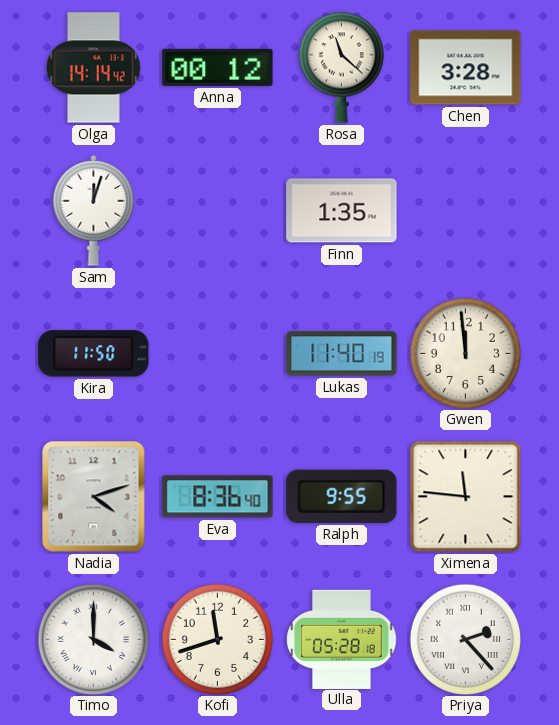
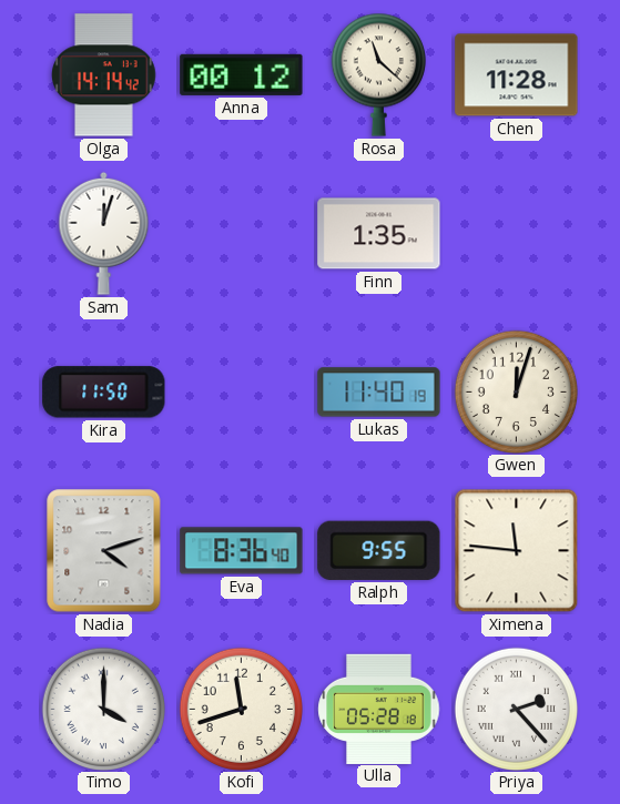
Chen: 3:28 -> 11:28 (517, 75)
Gwen: 11:59 -> 12:03 (516, 391)
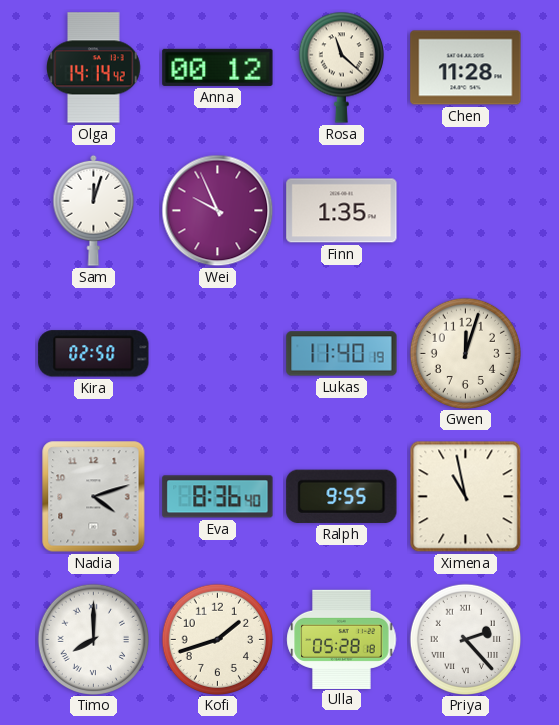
Wei: none -> 9:56 (218, 211)
Kira: 11:50 -> 02:50 (94, 354)
Ximena: 11:46 -> 10:58 (466, 497)
Timo: 4:00 -> 8:00 (93, 639)
Kofi: 11:42 -> 1:42 (217, 639)
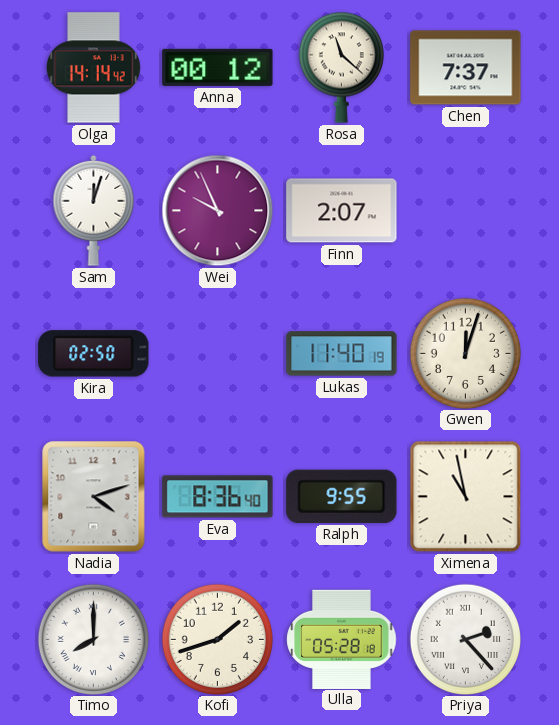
Chen: 11:28 -> 7:37 (466, 68)
Finn: 1:35 -> 2:07 (342, 211)
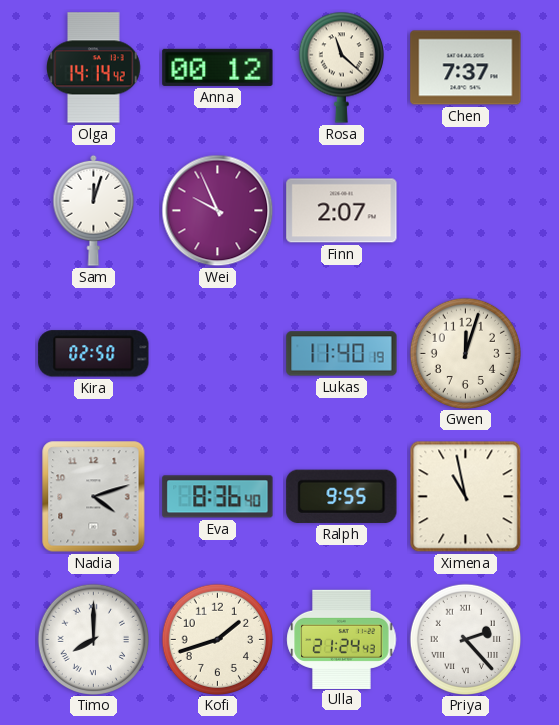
Ulla: 05:28 -> 21:24 (342, 639)
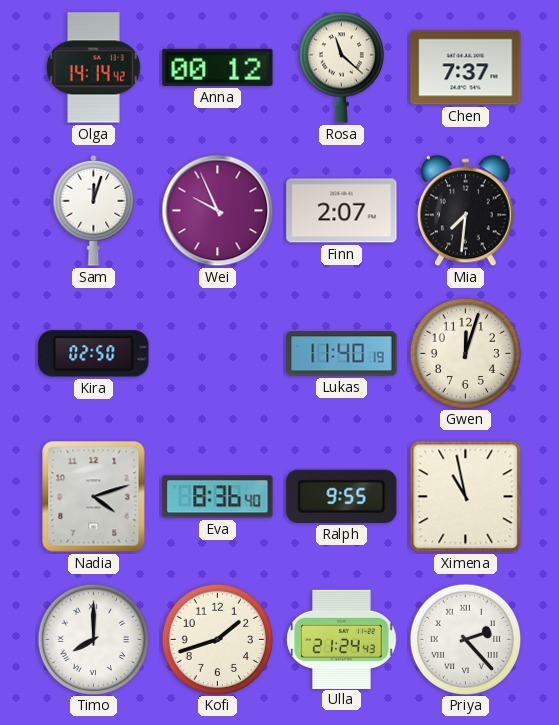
Mia: none -> 7:31 (466, 211)
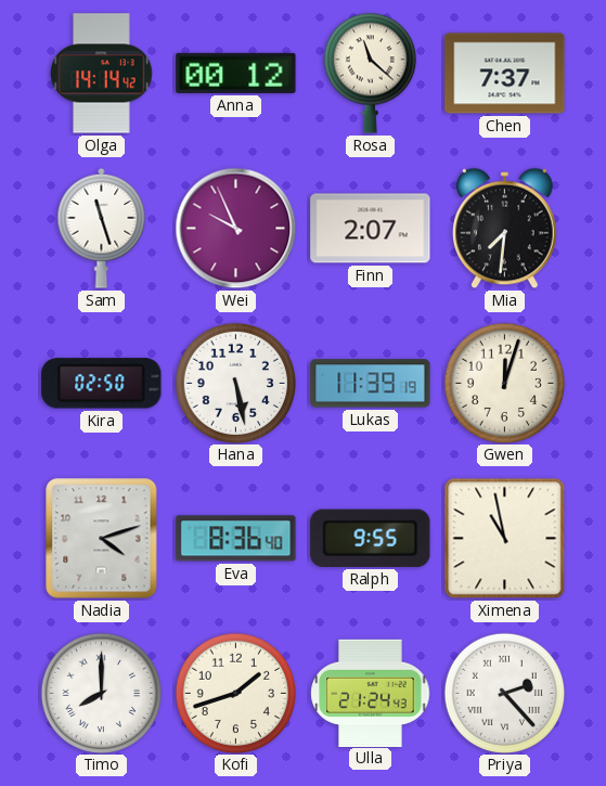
Sam: 12:03 -> 11:27 (102, 228)
Hana: none -> 5:28 (235, 383)
Lukas: 11:40 -> 11:39 (371, 384)
